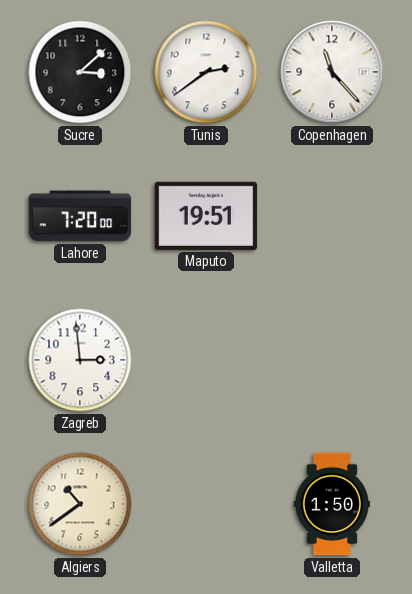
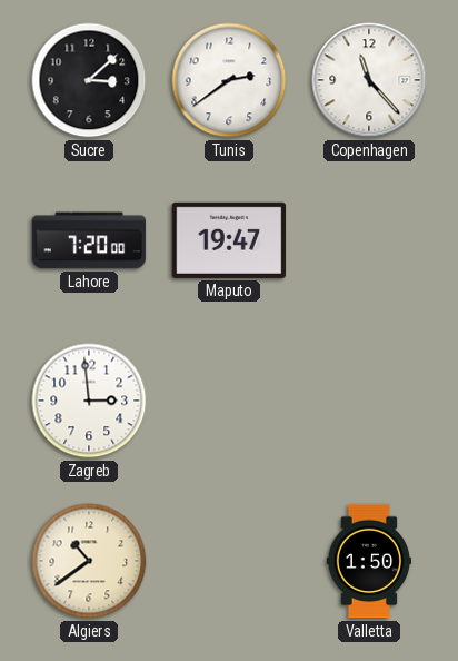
Maputo: 19:51 -> 19:47 (229, 240)
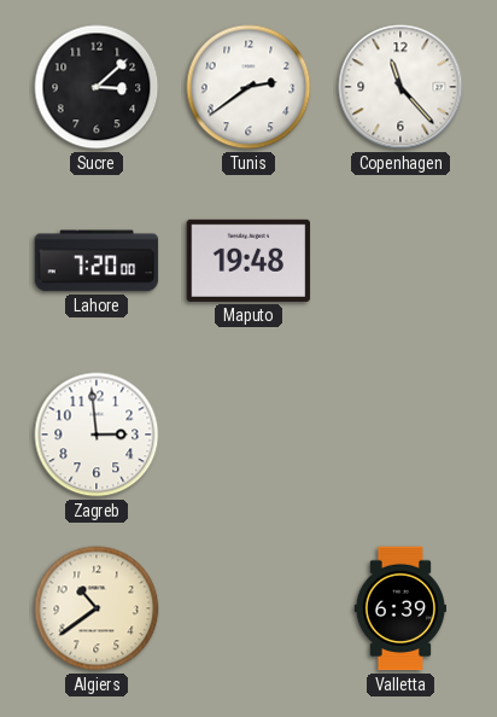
Maputo: 19:47 -> 19:48 (248, 261)
Valletta: 1:50 -> 6:39 (399, 608)
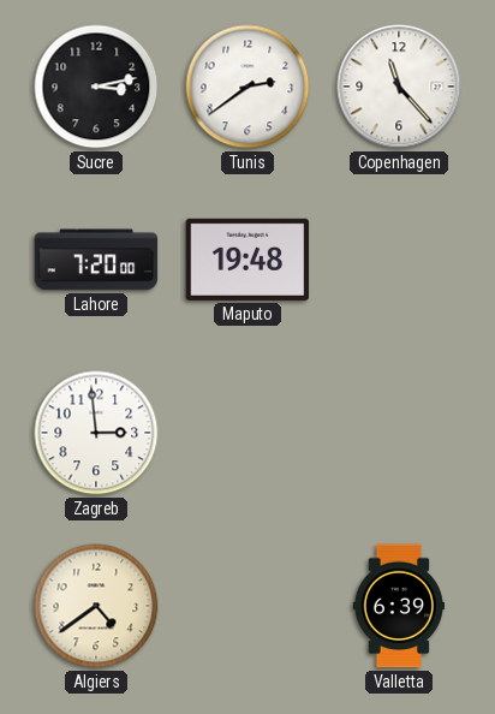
Sucre: 3:08 -> 3:13 (96, 87)
Algiers: 10:39 -> 4:39 (96, 606)
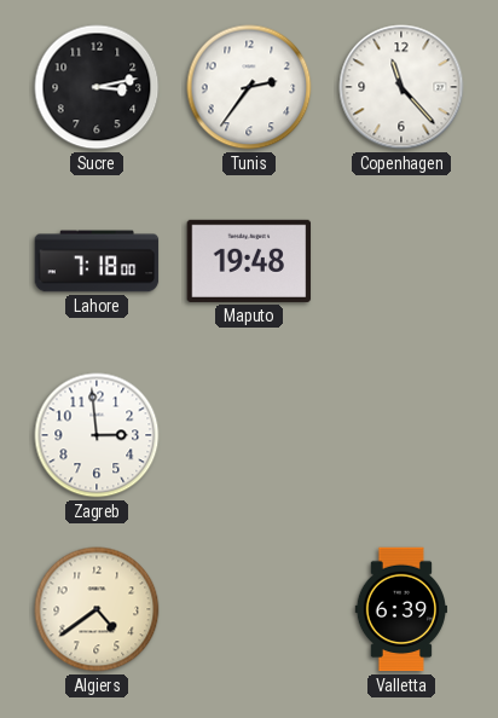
Tunis: 2:39 -> 2:36 (249, 87)
Lahore: 7:20 -> 7:18 (97, 261)
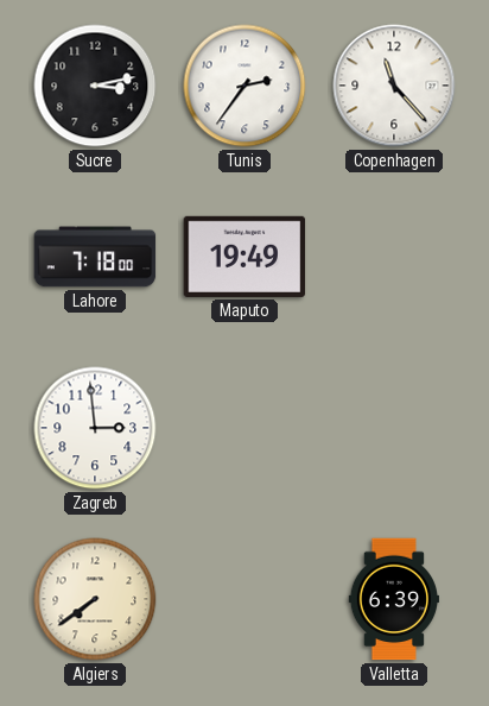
Maputo: 19:48 -> 19:49 (244, 257)
Algiers: 4:39 -> 7:39 (95, 599)
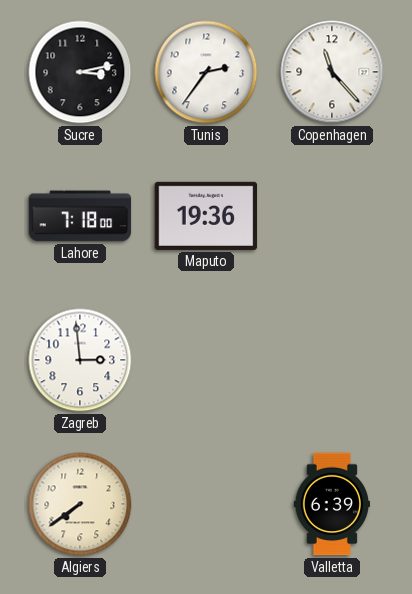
Maputo: 19:49 -> 19:36 (206, 216)
